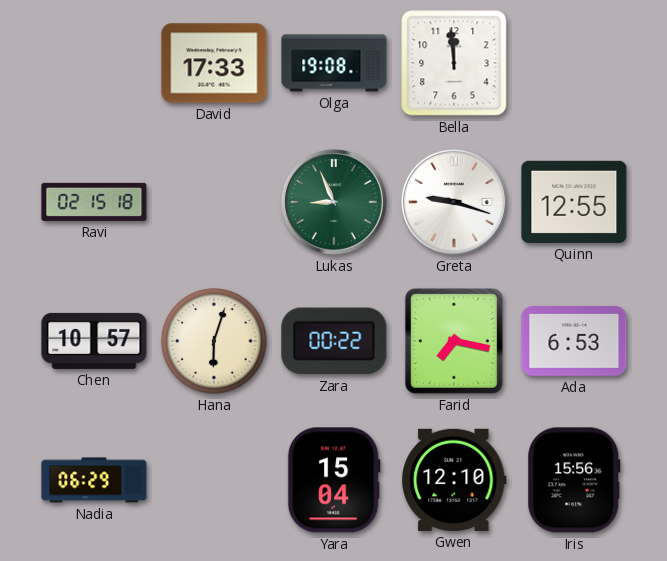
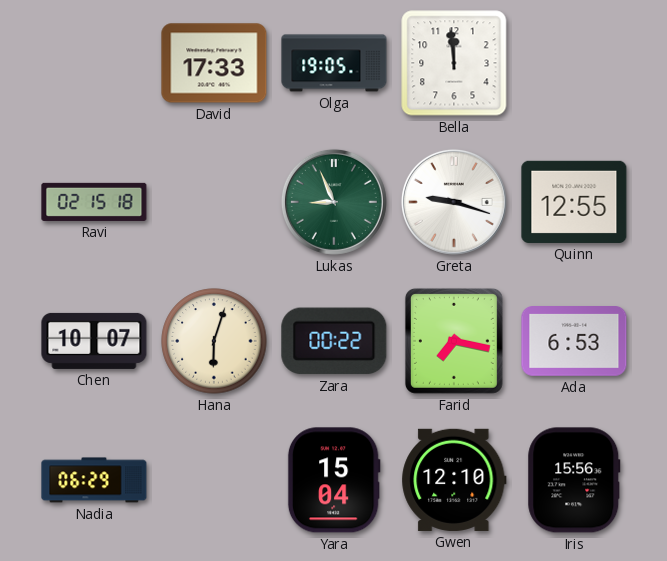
Olga: 19:08 -> 19:05 (334, 63)
Chen: 10:57 -> 10:07 (94, 341)
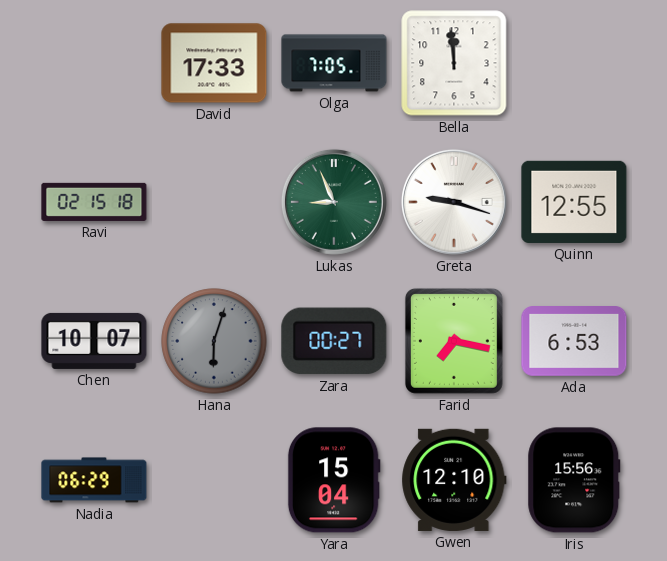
Olga: 19:05 -> 7:05 (334, 63)
Hana dial: cream -> grey (214, 341)
Zara: 00:22 -> 00:27 (334, 341)
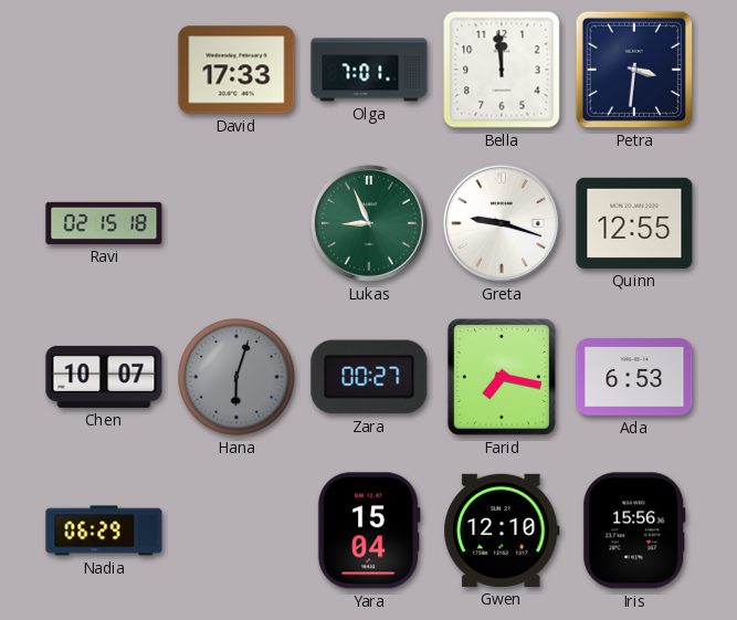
Olga: 7:05 -> 7:01 (369, 70)
Petra: none -> 3:31 (634, 70)
